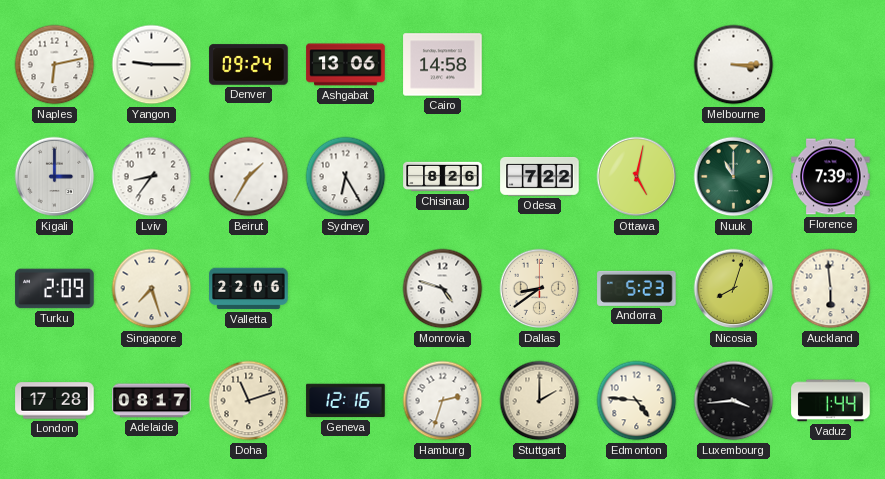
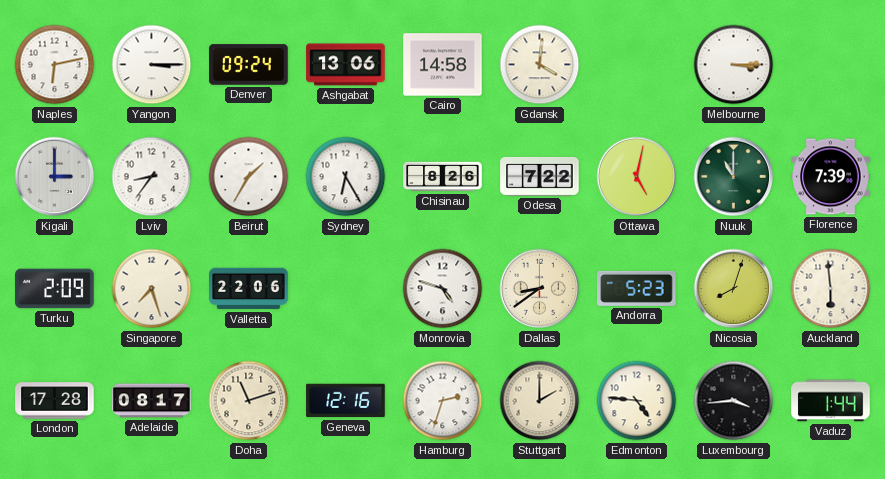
Yangon: 9:15 -> 3:15 (152, 65)
Gdansk: none -> 4:01 (540, 65)
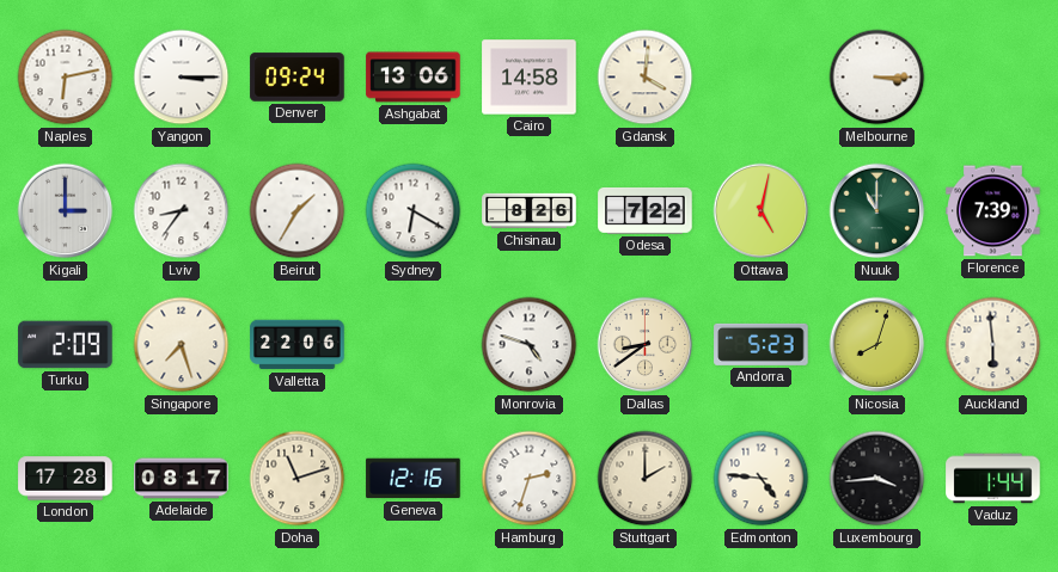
Sydney: 6:25 -> 6:20 (414, 211)
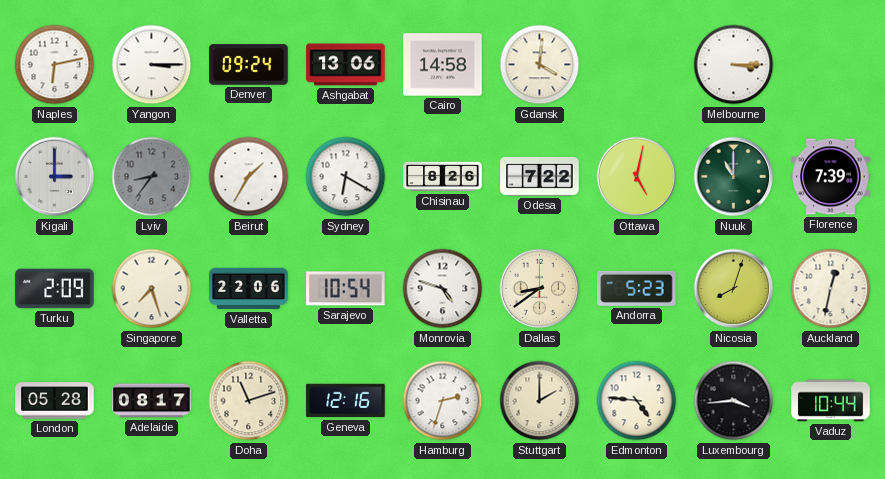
Lviv dial: white -> grey (152, 177)
Sarajevo: none -> 10:54 (346, 289)
Auckland: 5:59 -> 12:32 (831, 289)
London: 17:28 -> 05:28 (55, 401)
Vaduz: 1:44 -> 10:44 (831, 401)
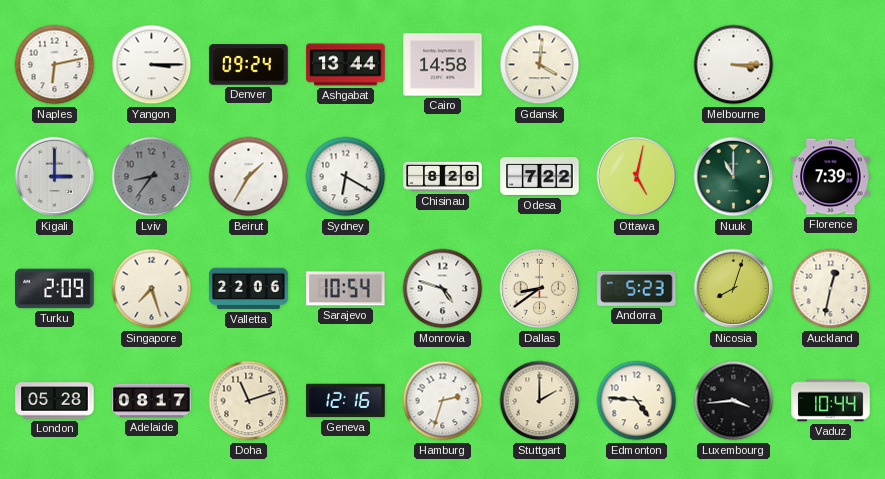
Ashgabat: 13:06 -> 13:44 (346, 65)
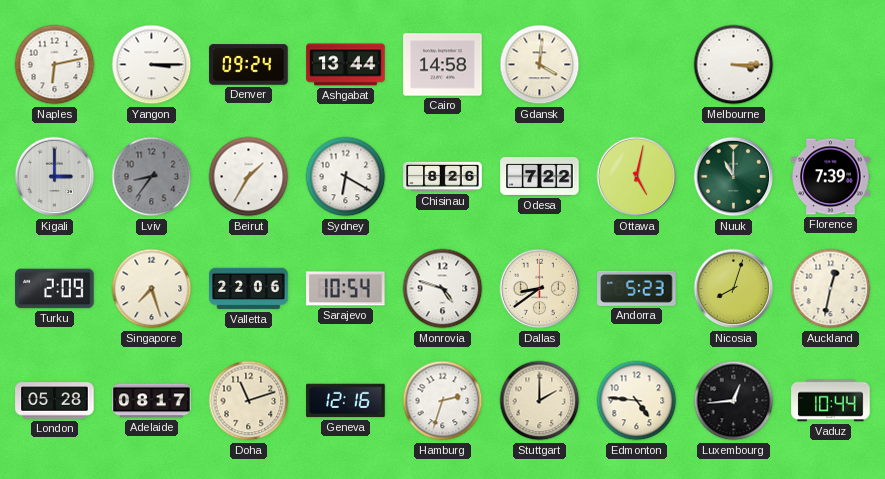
Luxembourg: 3:44 -> 12:44 (734, 401)
